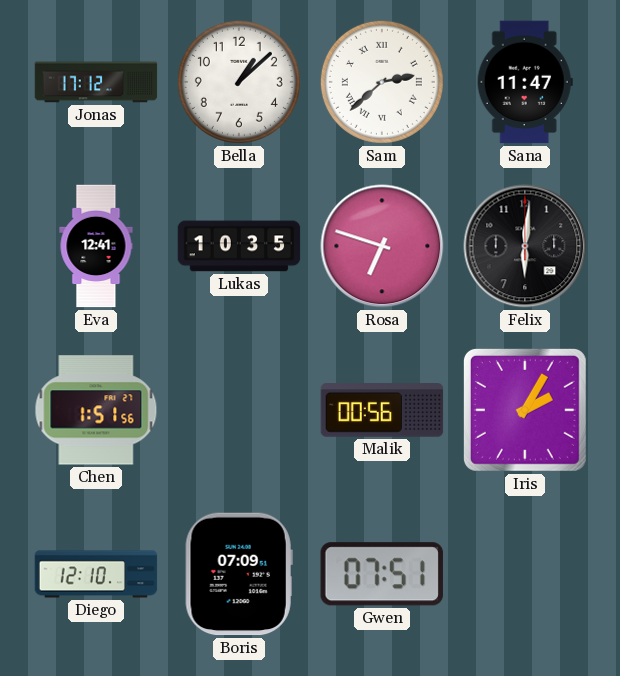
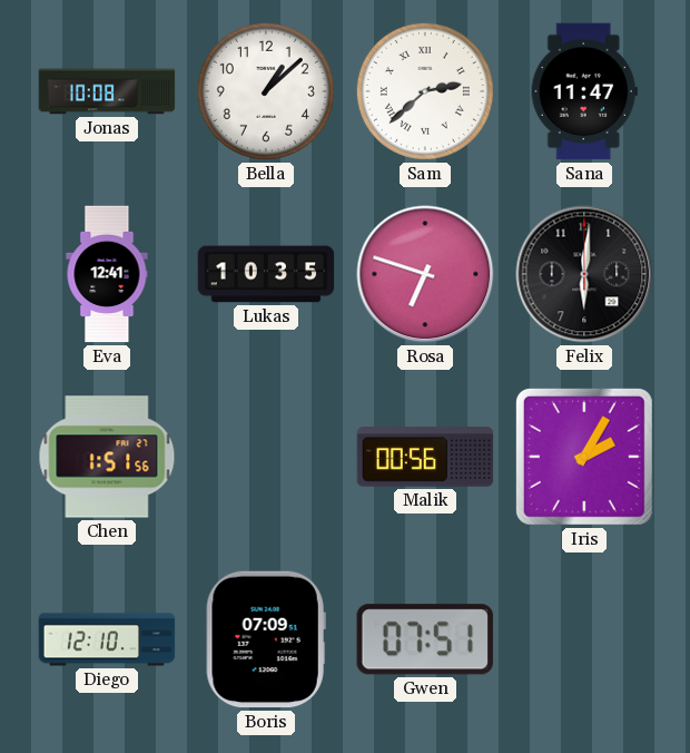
Jonas: 17:12 -> 10:08 (107, 91)
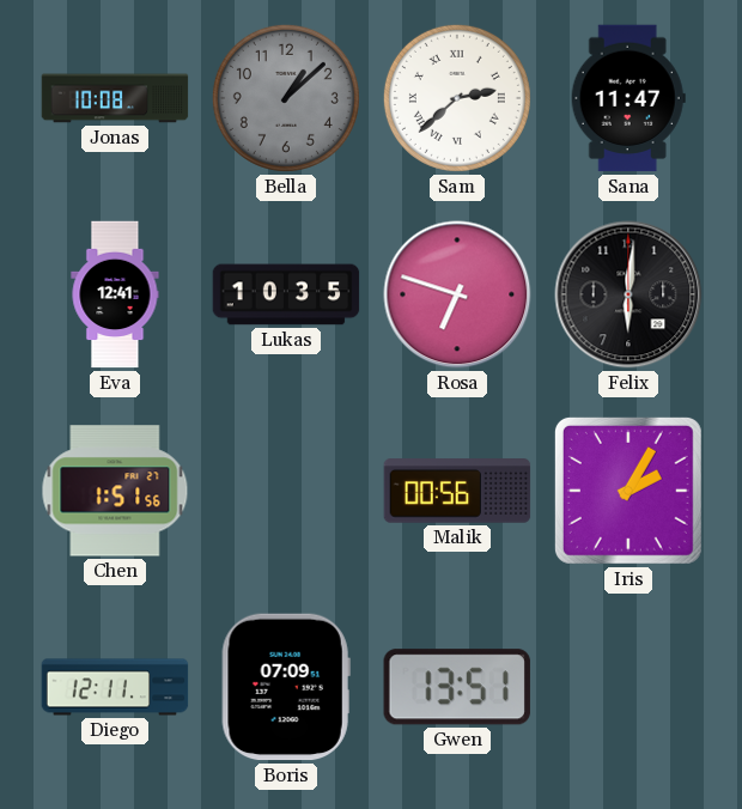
Bella dial: white -> grey (286, 98)
Diego: 12:10 -> 12:11 (115, 687)
Gwen: 07:51 -> 13:51 (457, 687)
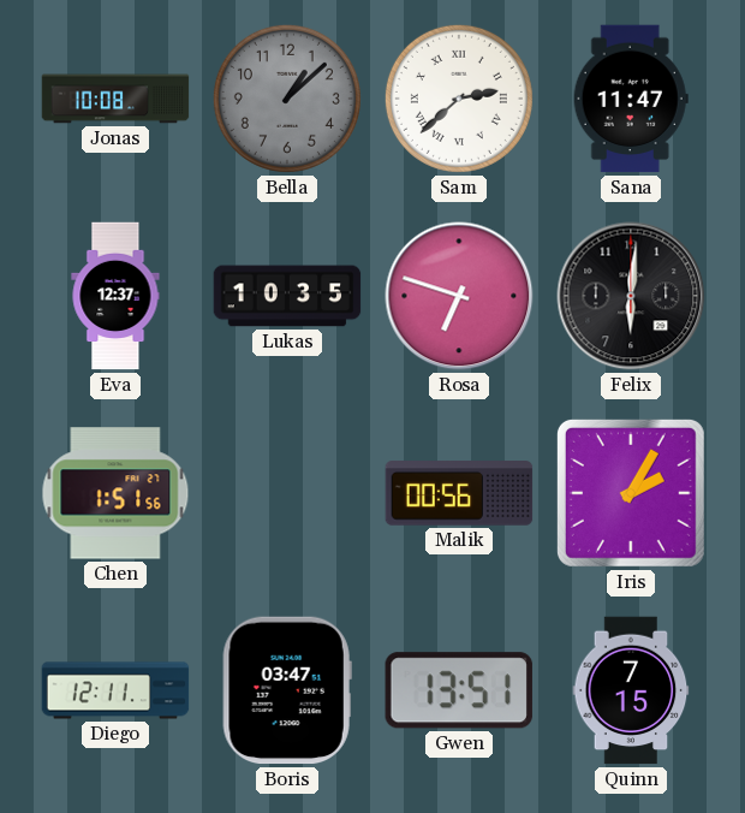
Eva: 12:41 -> 12:37 (115, 296)
Boris: 07:09 -> 03:47 (287, 690)
Quinn: none -> 7:15 (631, 690)
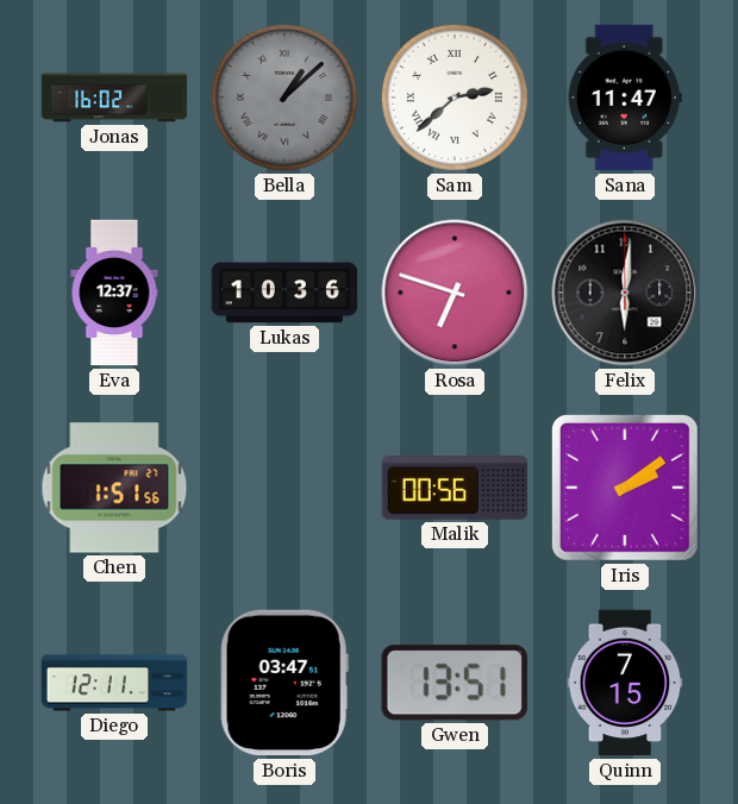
Jonas: 10:08 -> 16:02 (114, 98)
Bella numerals: Arabic -> Roman (284, 98)
Lukas: 10:35 -> 10:36 (284, 293)
Iris: 2:05 -> 2:09 (625, 488)
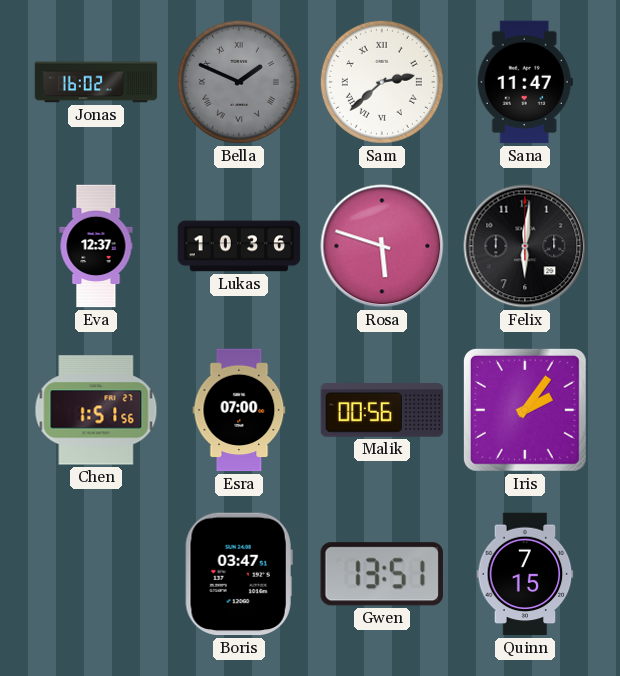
Bella: 1:08 -> 1:49 (239, 82)
Rosa: 6:48 -> 5:48 (382, 246)
Esra: none -> 07:00 (239, 410)
Iris: 2:09 -> 2:06 (525, 410)
Diego: 12:11 -> none (114, 683)
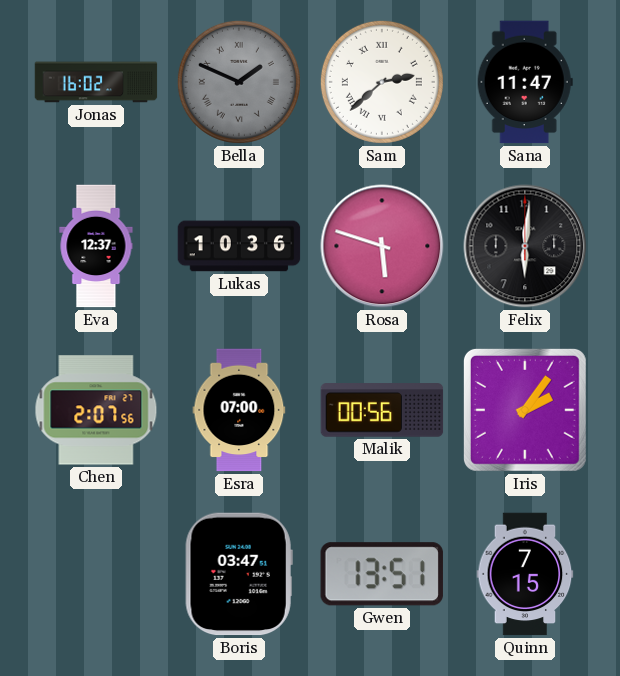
Chen: 1:51 -> 2:07 (96, 410)
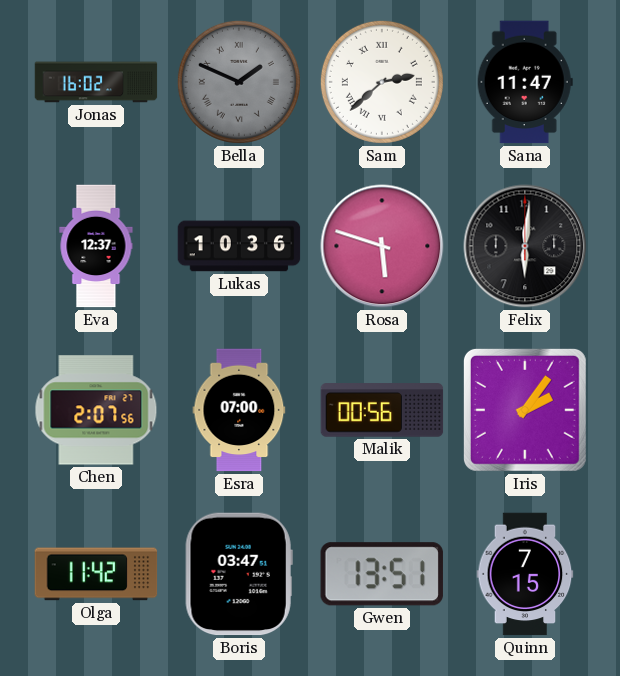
Olga: none -> 11:42 (96, 574)
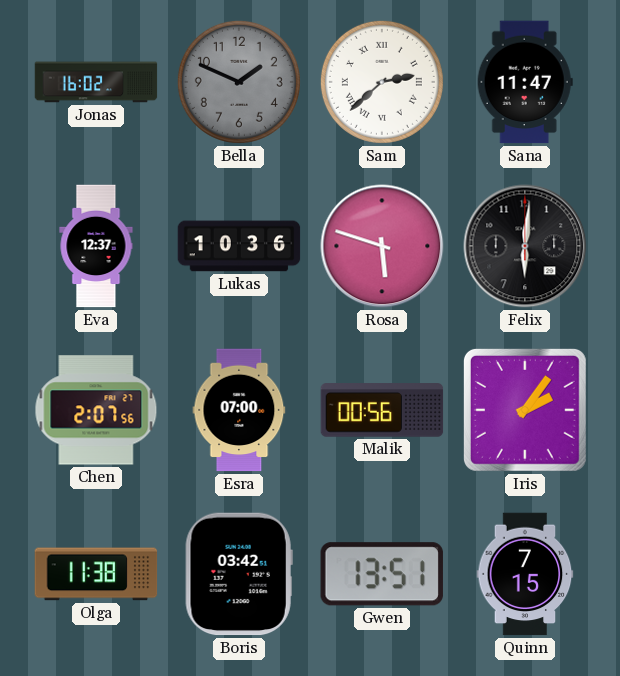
Bella numerals: Roman -> Arabic (239, 82)
Olga: 11:42 -> 11:38 (96, 574)
Boris: 03:47 -> 03:42 (239, 574)
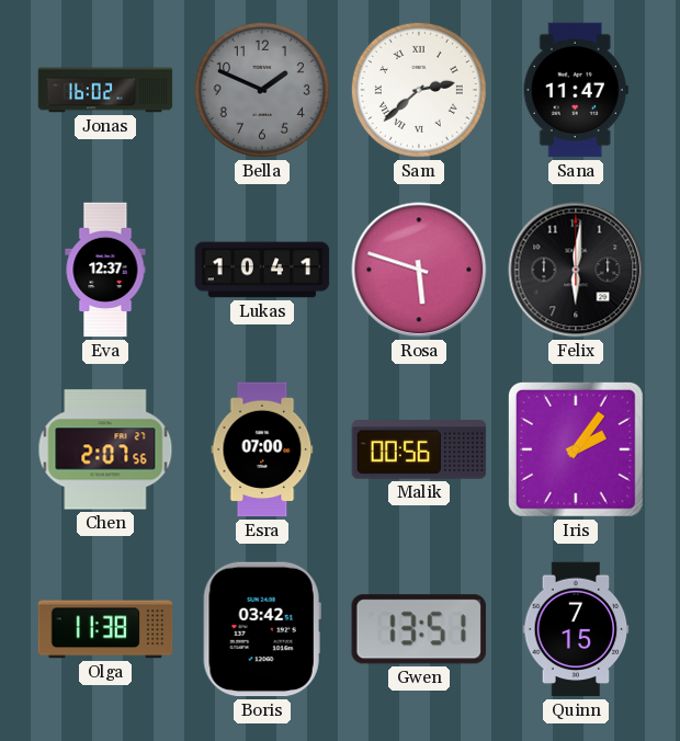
Lukas: 10:36 -> 10:41 (262, 270)
